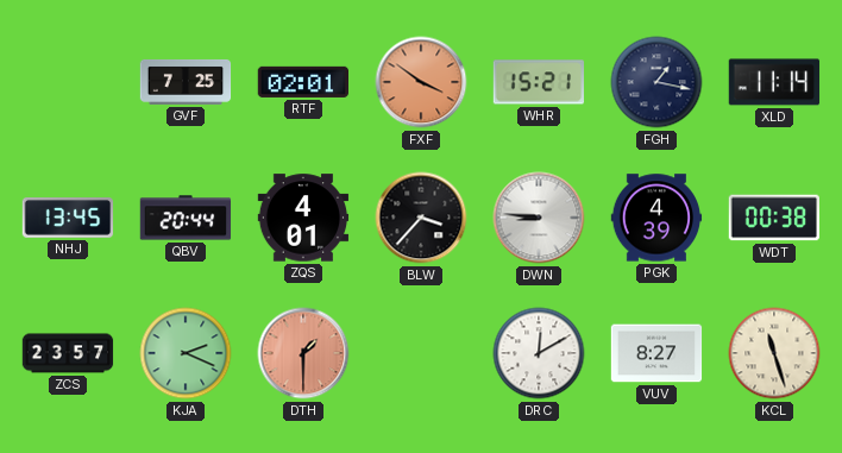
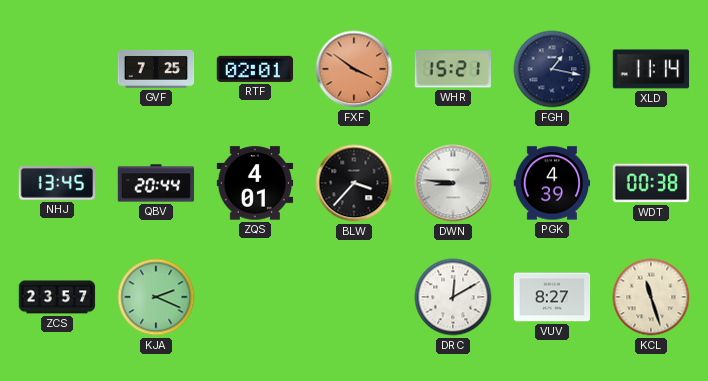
DTH: 1:30 -> none (303, 353)
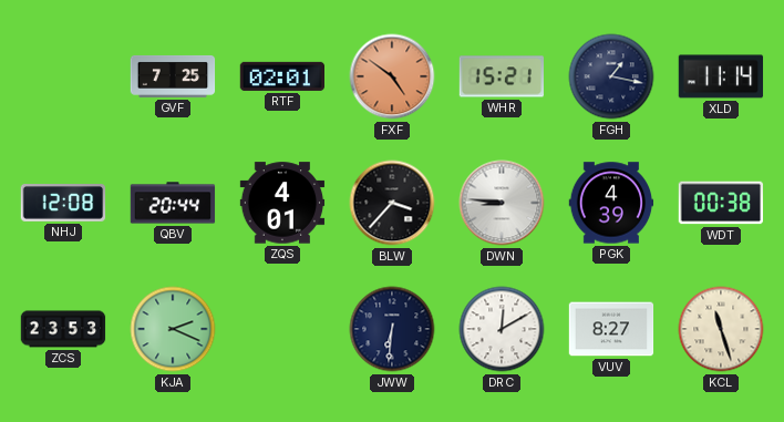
FXF: 3:51 -> 4:51 (392, 76)
NHJ: 13:45 -> 12:08 (63, 203)
ZCS: 23:57 -> 23:53 (63, 329)
JWW: none -> 6:31 (392, 329)
